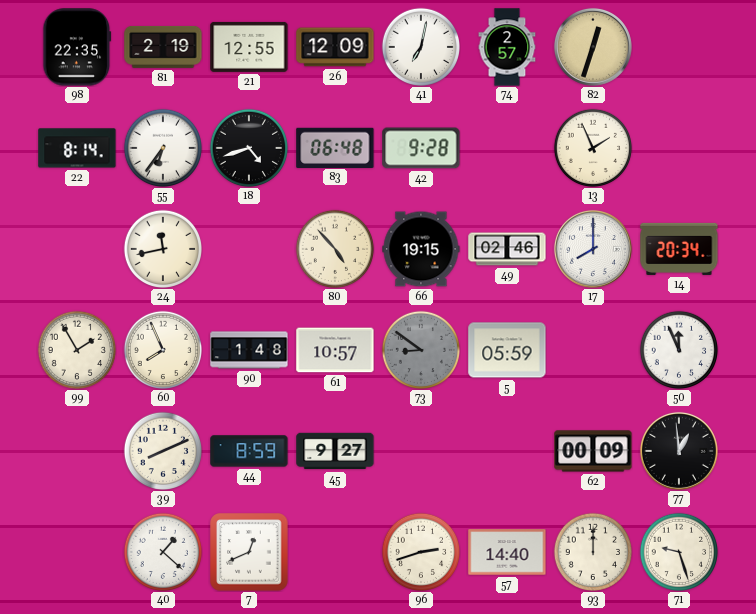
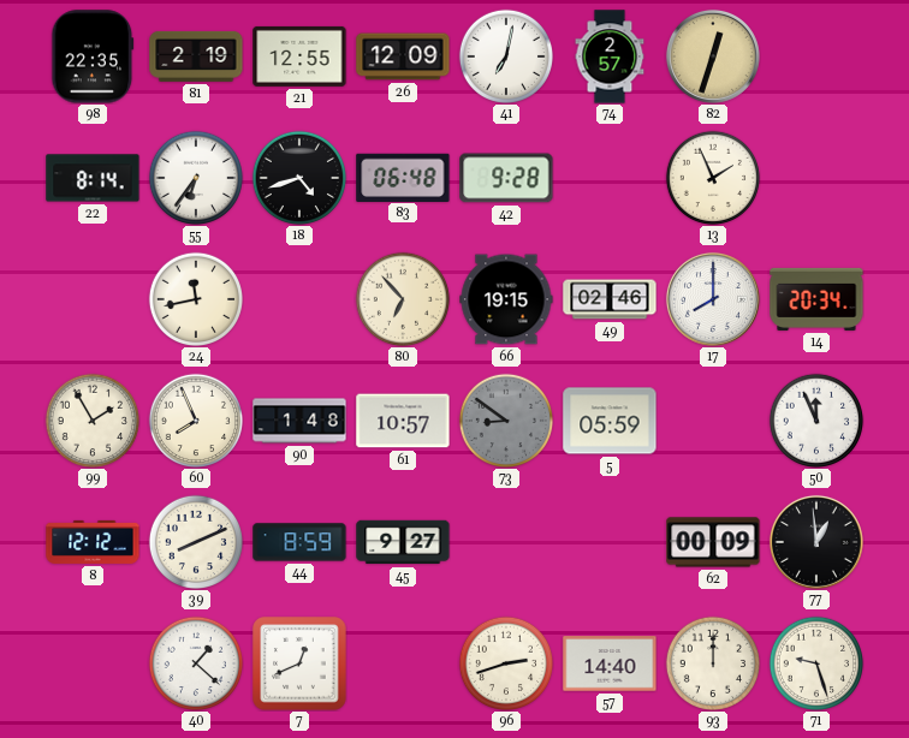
80: 4:53 -> 6:53 (402, 298)
8: none -> 12:12 (93, 542)
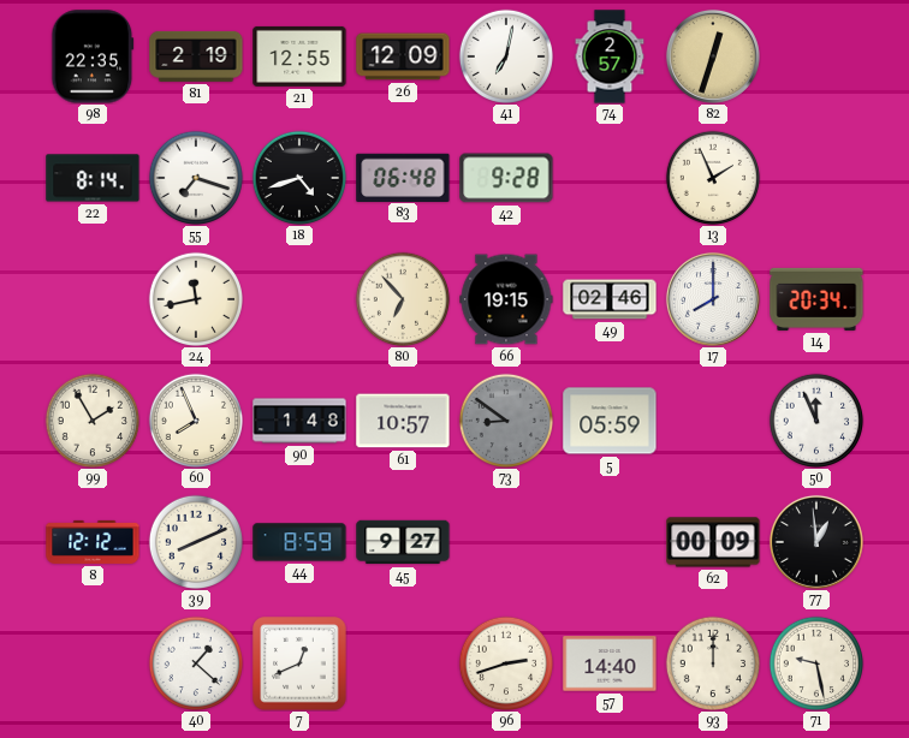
55: 6:36 -> 7:18 (195, 177)
71: 9:27 -> 9:28 (815, 662)
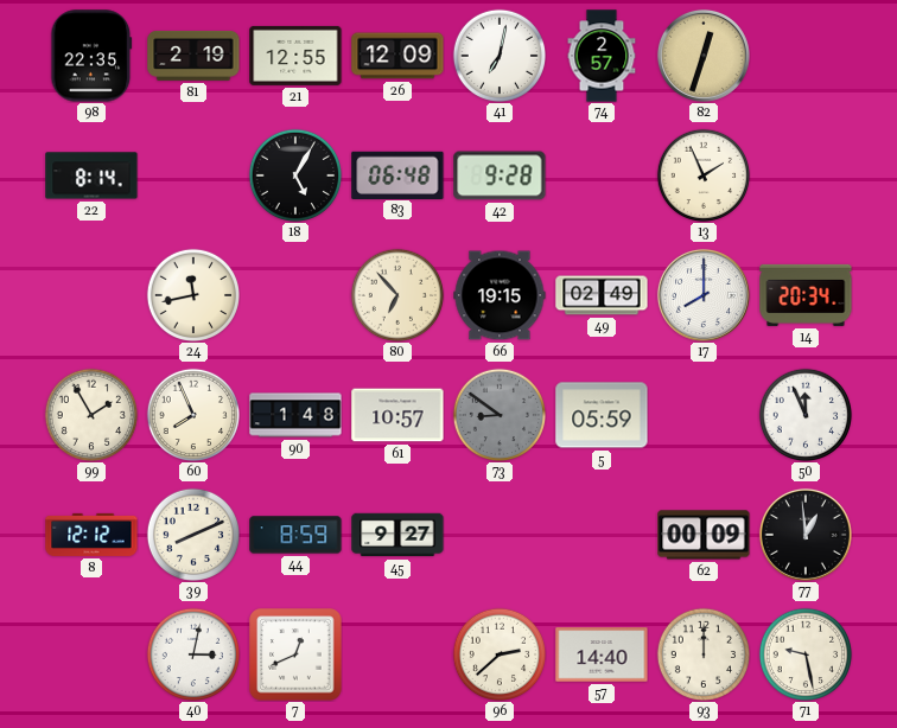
55: 7:18 -> none (195, 177)
18: 4:42 -> 5:05 (294, 174)
49: 02:46 -> 02:49 (602, 295)
40: 1:22 -> 3:02 (192, 653)
96: 2:42 -> 2:38 (498, 653)
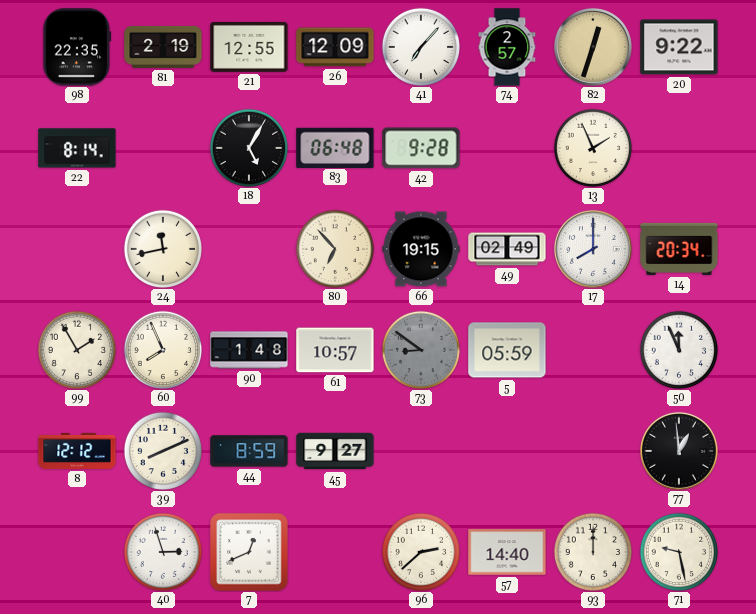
41: 7:02 -> 7:07 (420, 46)
20: none -> 9:22 (679, 47)
62: 00:09 -> none (704, 535)
40: 3:02 -> 2:57 (162, 551)
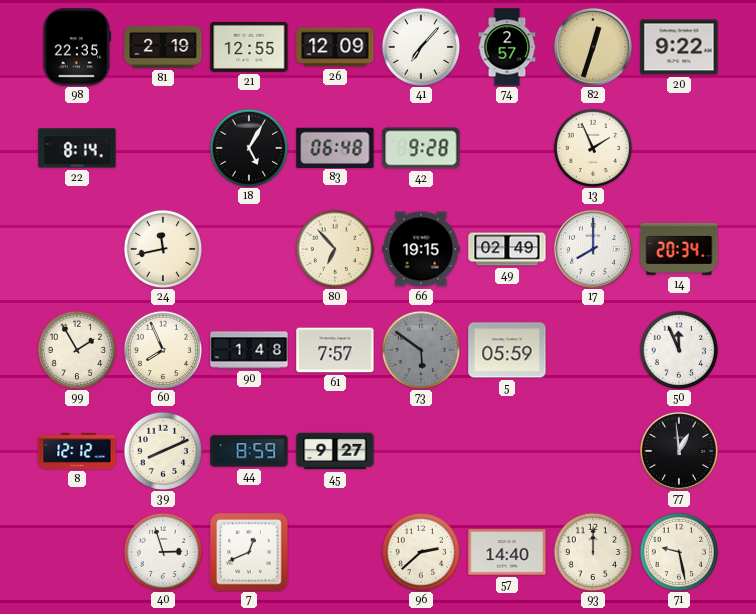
61: 10:57 -> 7:57 (335, 350)
73: 8:51 -> 5:51 (420, 349)
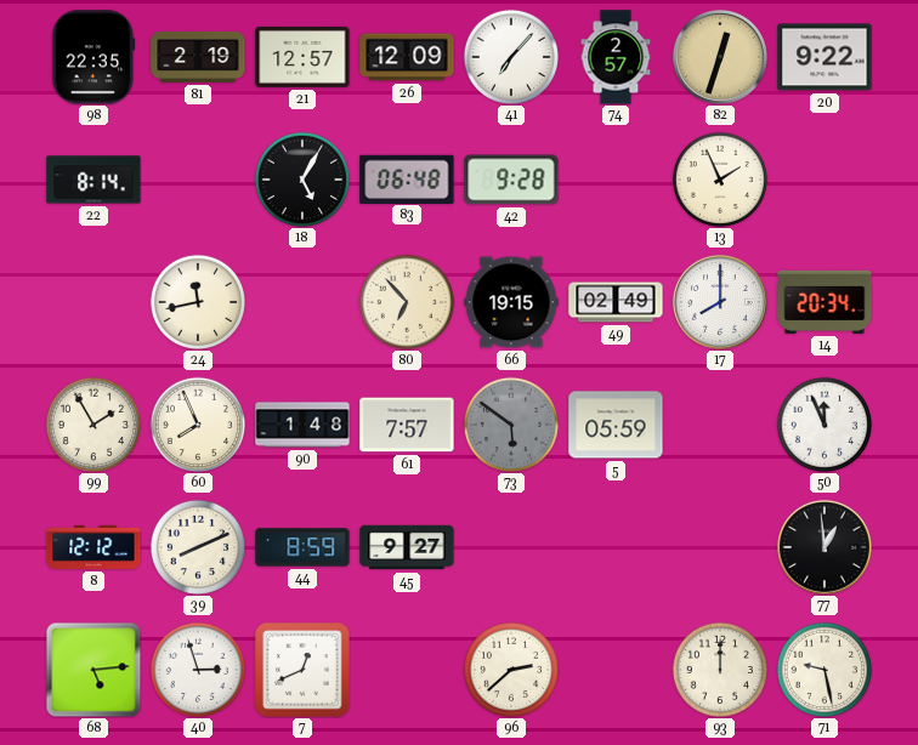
21: 12:55 -> 12:57 (302, 57)
68: none -> 5:14 (93, 670)
57: 14:40 -> none (507, 552)
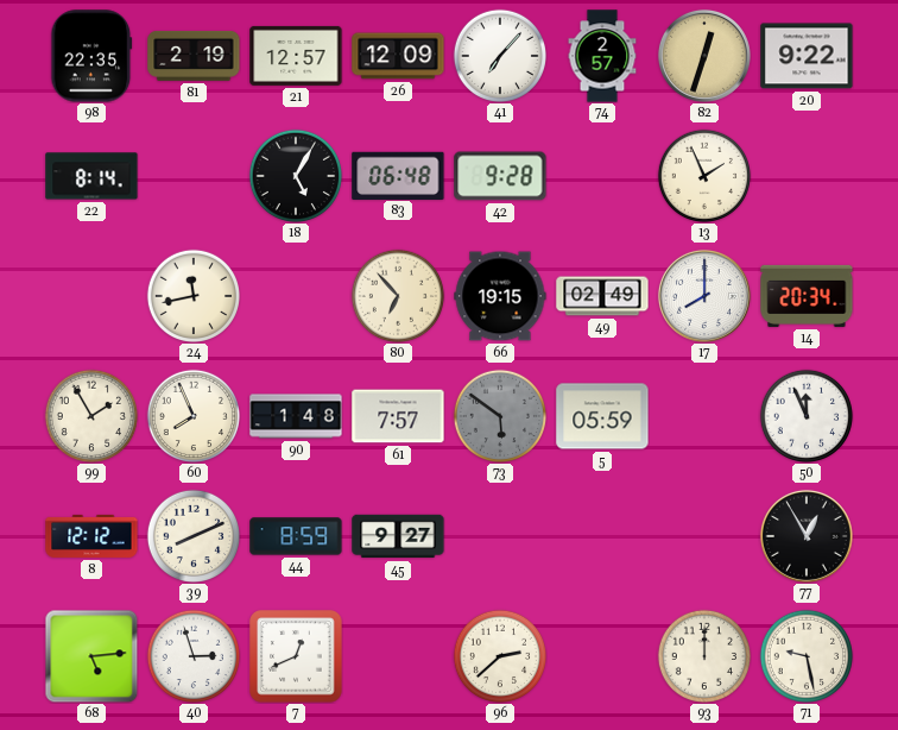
77: 12:59 -> 12:55 (807, 536)
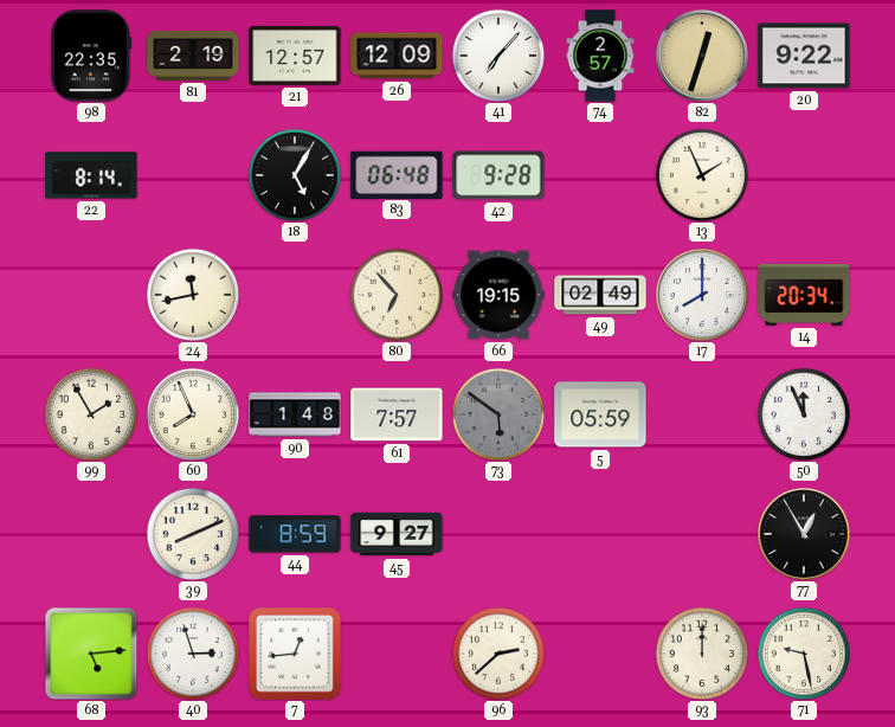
8: 12:12 -> none (91, 536)
7: 12:41 -> 12:44 (295, 654)
